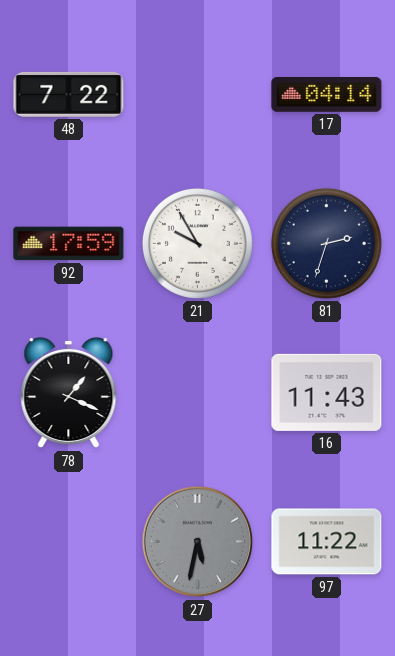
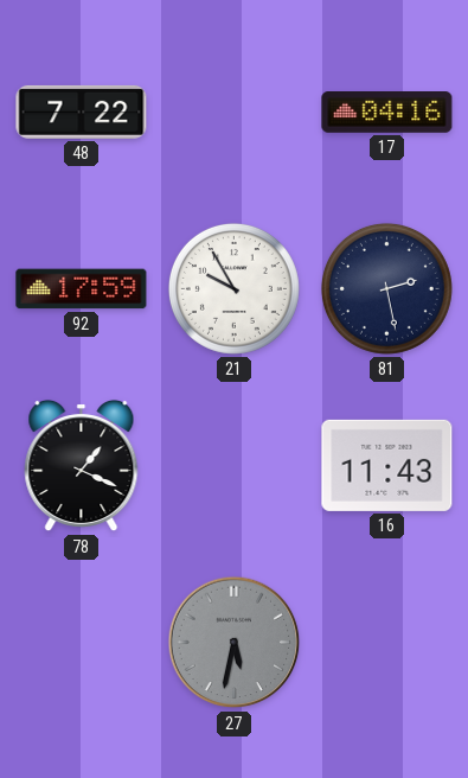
17: 04:14 -> 04:16 (387, 113)
81: 2:33 -> 2:28 (386, 288)
97: 11:22 -> none (327, 542)
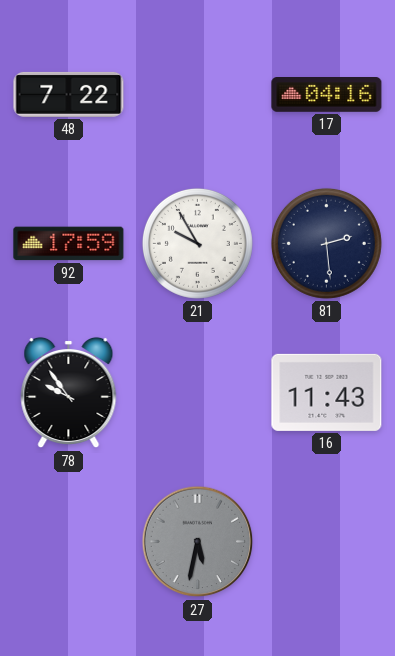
81: 2:28 -> 2:29 (326, 243)
78: 1:19 -> 9:54 (69, 393)
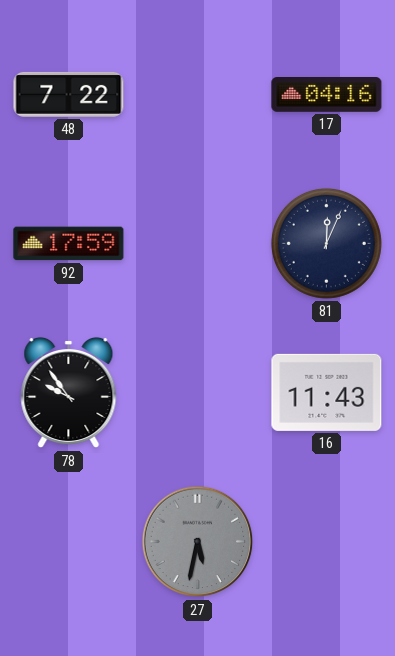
21: 9:55 -> none (197, 243)
81: 2:29 -> 12:04 (326, 243)
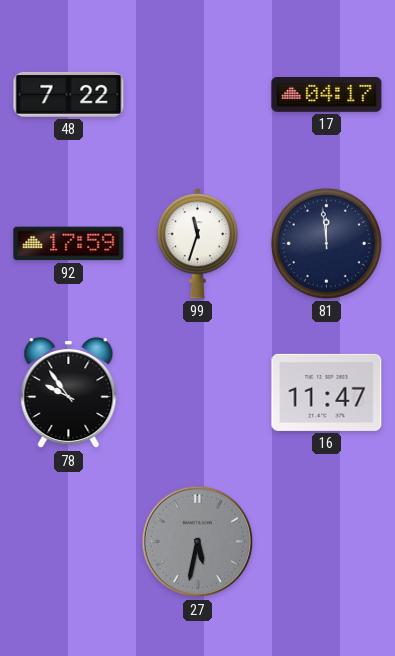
17: 04:16 -> 04:17 (327, 95)
99: none -> 11:33 (198, 244)
81: 12:04 -> 11:59 (326, 243)
16: 11:43 -> 11:47 (327, 392)
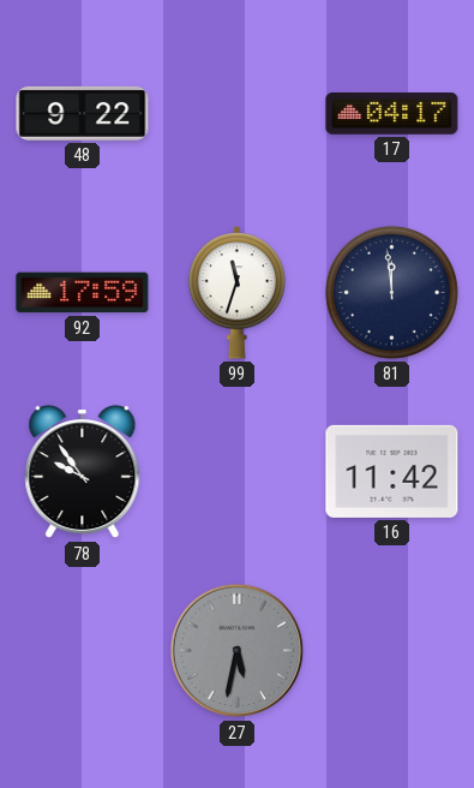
48: 7:22 -> 9:22 (83, 113)
16: 11:47 -> 11:42 (392, 471)
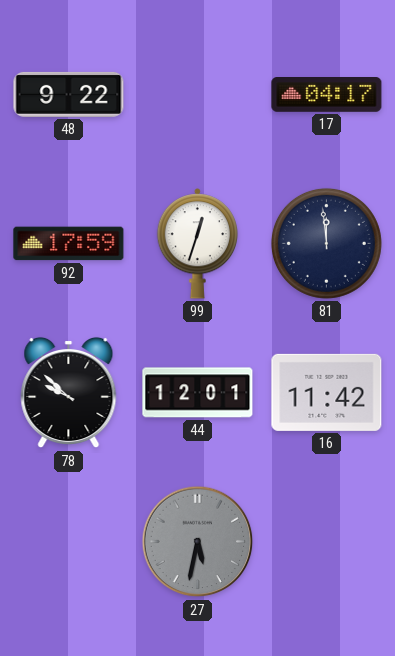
99: 11:33 -> 12:33 (198, 244)
78: 9:54 -> 9:52 (69, 393)
44: none -> 12:01 (198, 393)
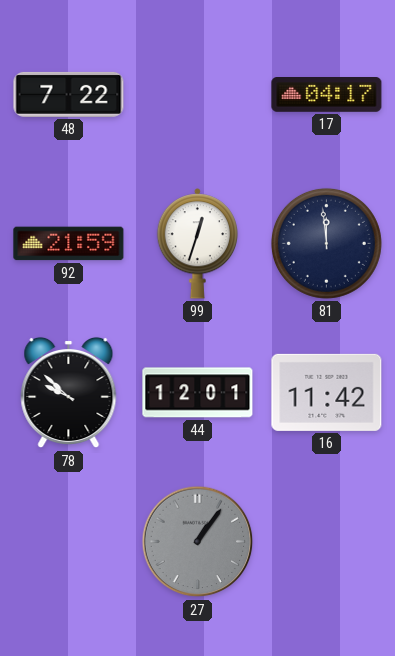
48: 9:22 -> 7:22 (69, 94)
92: 17:59 -> 21:59 (69, 244)
27: 5:32 -> 1:06 (198, 542)
